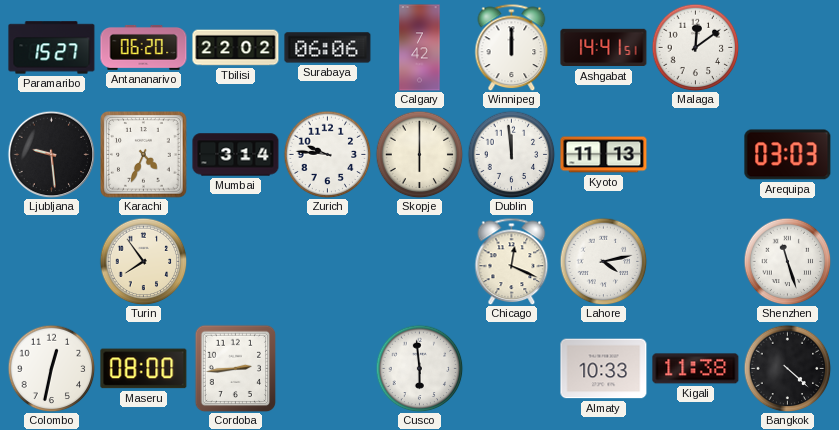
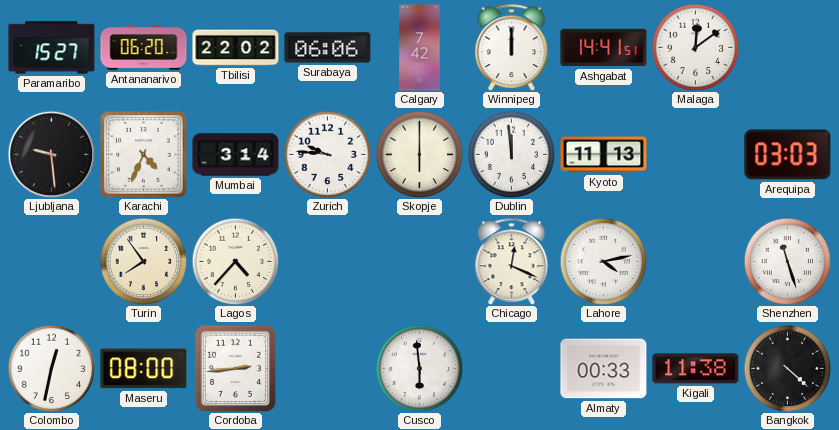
Lagos: none -> 4:37 (235, 261)
Almaty: 10:33 -> 00:33 (604, 369)
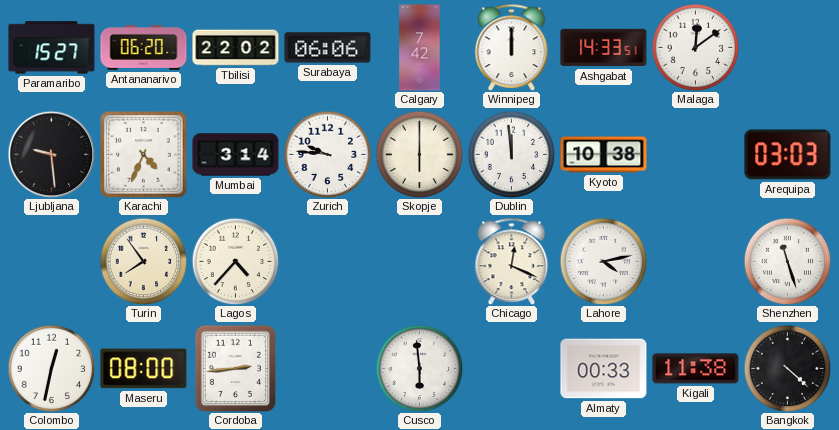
Ashgabat: 14:41 -> 14:33 (604, 48)
Kyoto: 11:13 -> 10:38 (604, 155)
